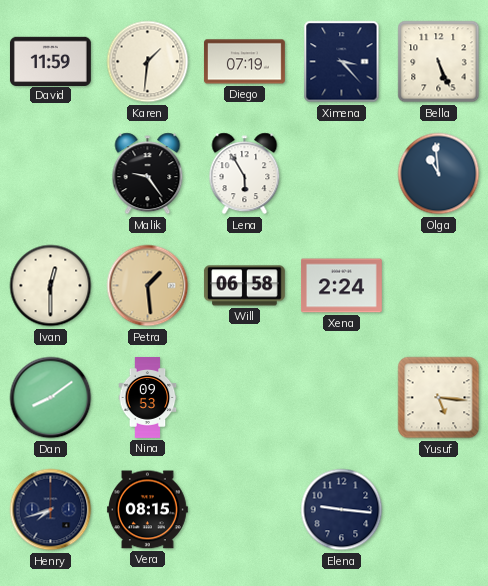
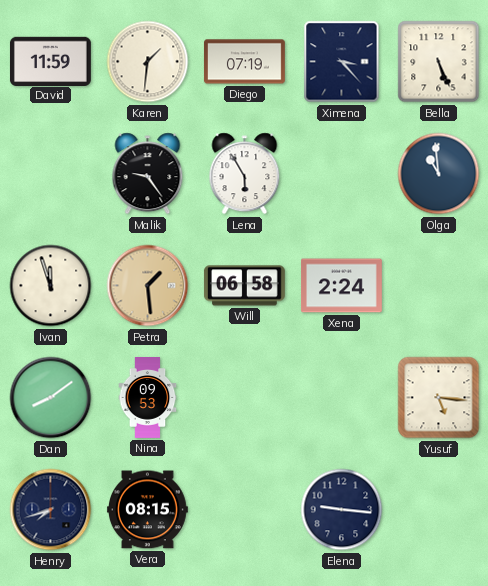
Ivan: 12:30 -> 11:57 (51, 286)
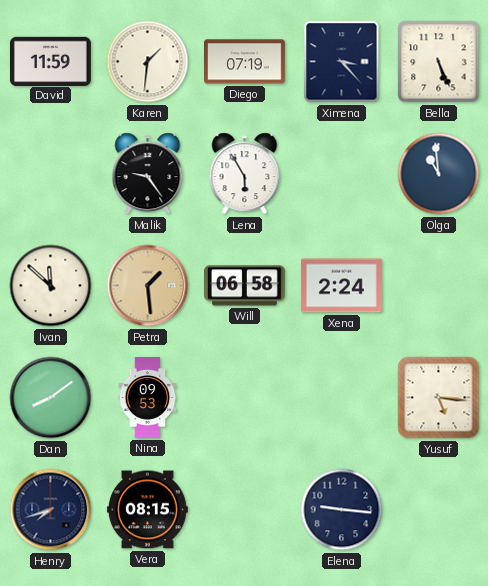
Ivan: 11:57 -> 11:52 (51, 286)
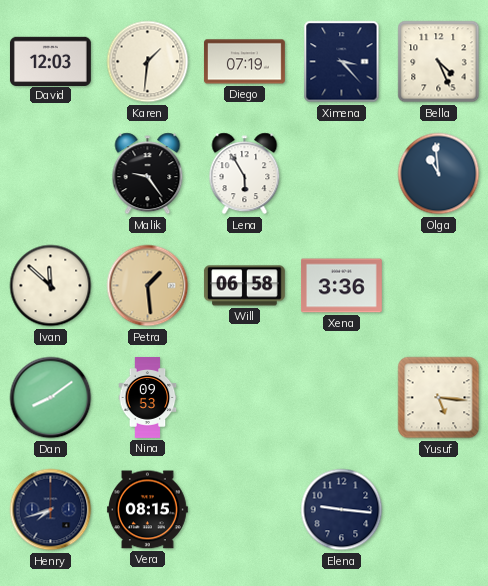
David: 11:59 -> 12:03 (50, 61)
Bella: 5:26 -> 4:26 (439, 62)
Xena: 2:24 -> 3:36 (342, 286)
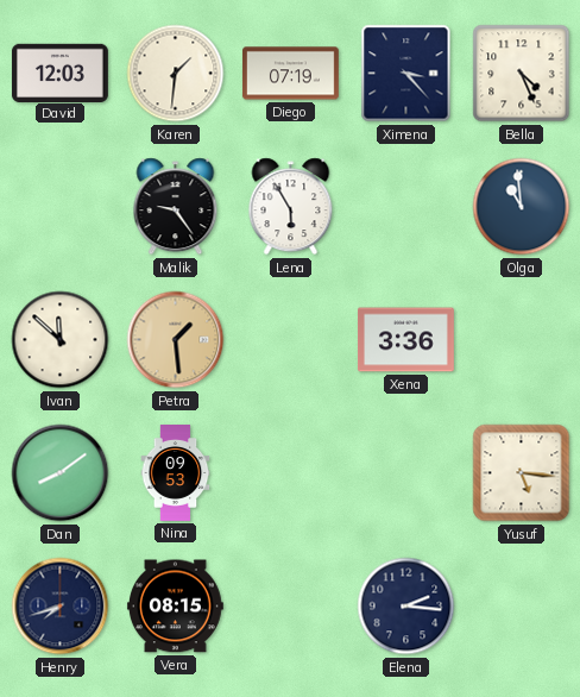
Will: 06:58 -> none (244, 286)
Elena: 9:16 -> 2:16 (406, 607)
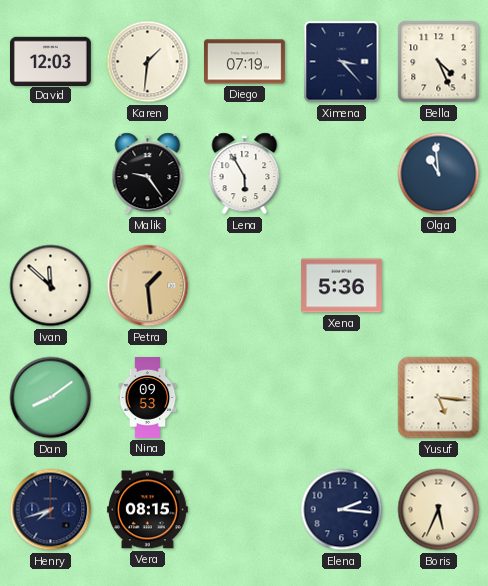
Xena: 3:36 -> 5:36 (342, 286)
Boris: none -> 5:34 (439, 510)
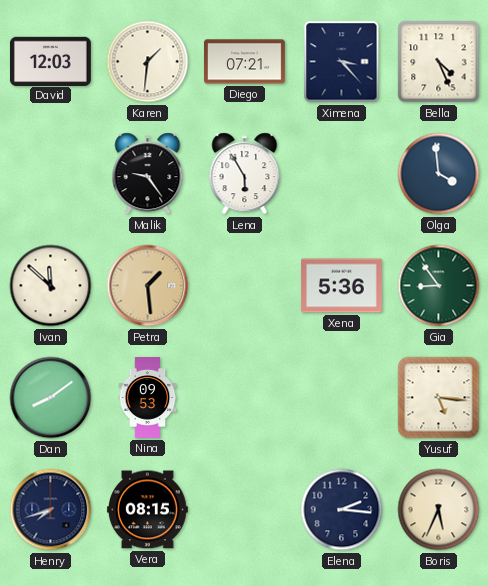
Diego: 07:19 -> 07:21 (245, 62)
Olga: 10:59 -> 3:59 (439, 174)
Gia: none -> 8:54 (439, 286)
